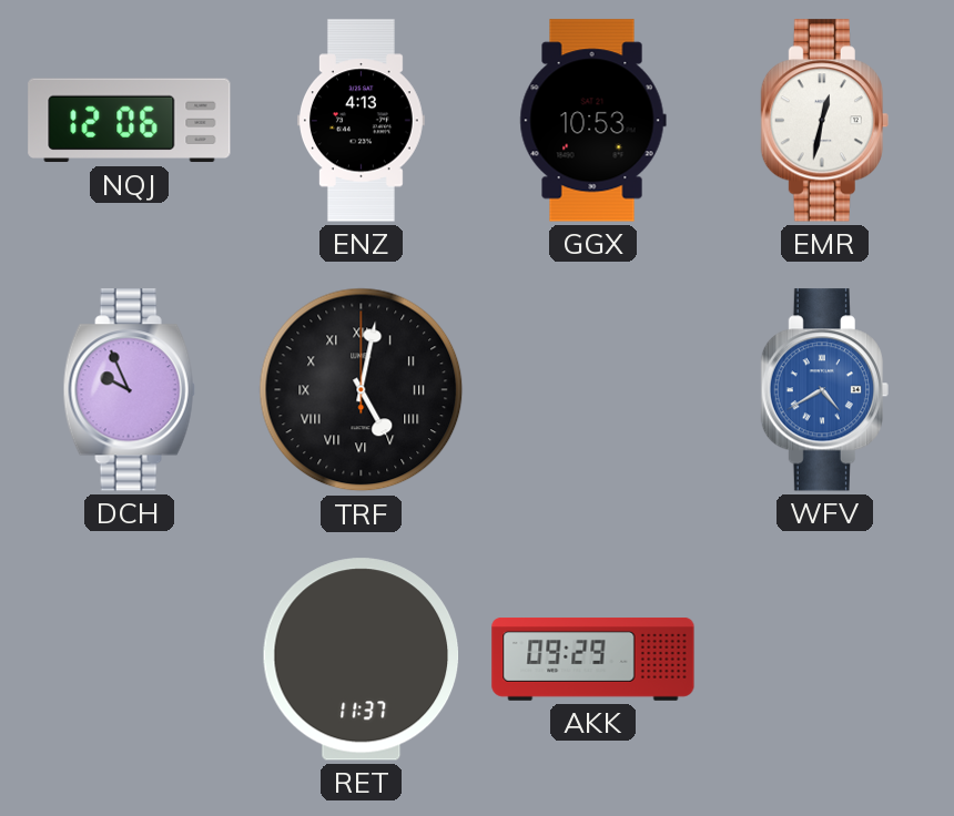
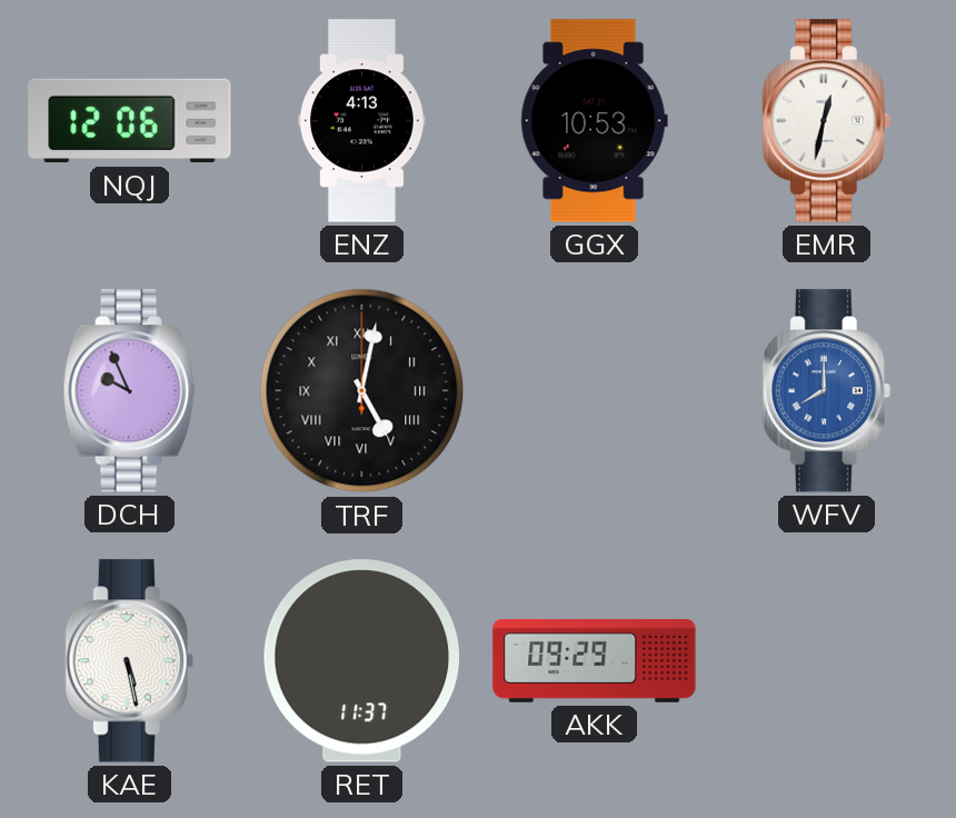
WFV: 4:40 -> 8:00 (826, 391)
KAE: none -> 5:28 (129, 661)
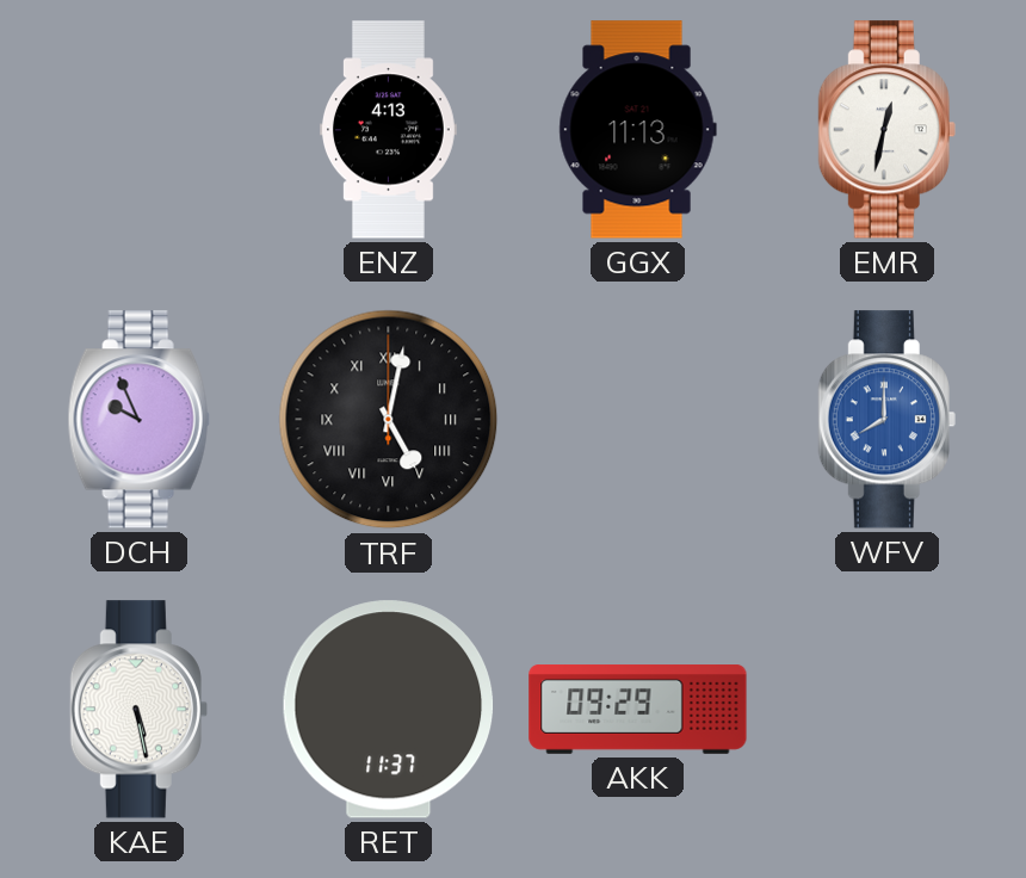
NQJ: 12:06 -> none (130, 121)
GGX: 10:53 -> 11:13 (637, 130)
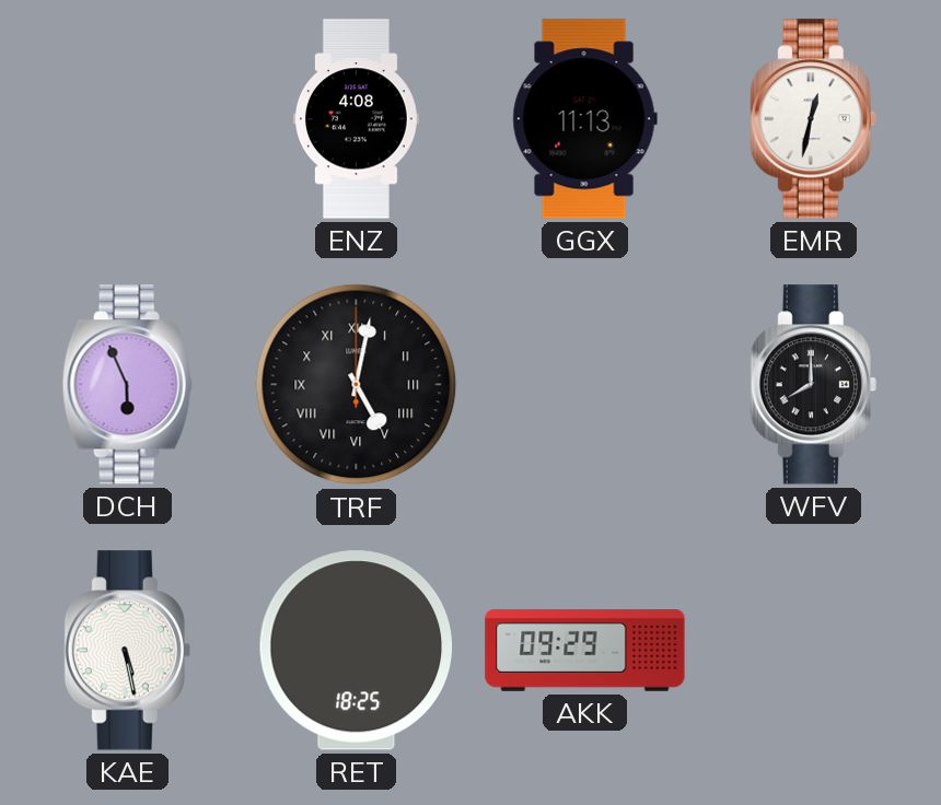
ENZ: 4:13 -> 4:08 (356, 119)
DCH: 9:56 -> 5:56 (127, 385)
WFV dial: blue -> black (813, 385)
RET: 11:37 -> 18:25 (357, 651)
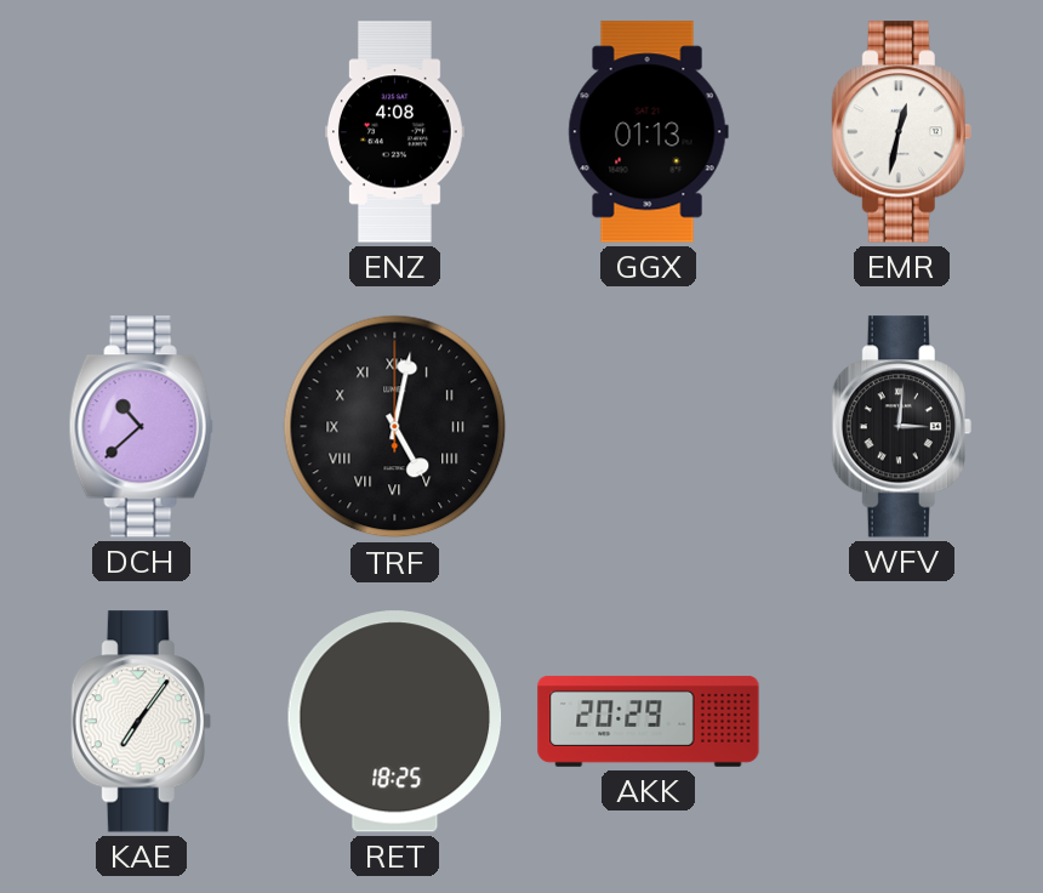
GGX: 11:13 -> 01:13 (648, 132)
DCH: 5:56 -> 10:38 (141, 427)
WFV: 8:00 -> 3:01 (901, 427)
KAE: 5:28 -> 7:06 (141, 722)
AKK: 09:29 -> 20:29 (649, 722)
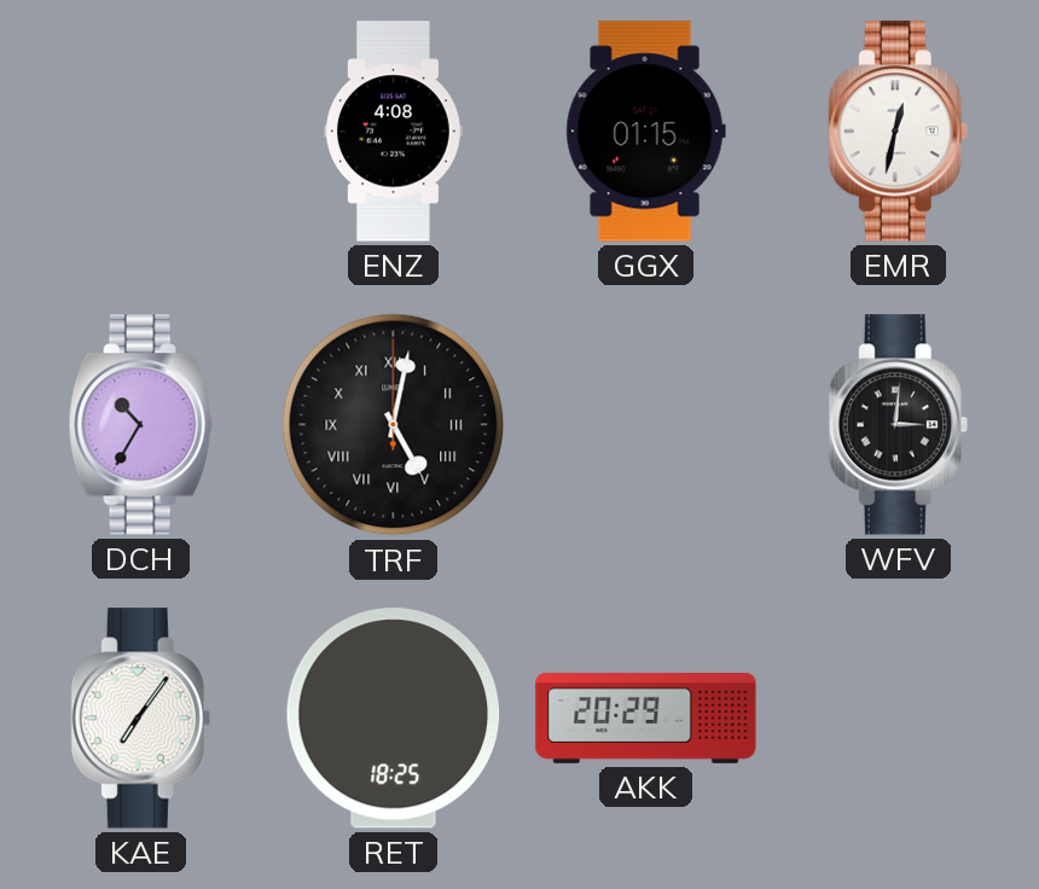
GGX: 01:13 -> 01:15 (645, 132)
DCH: 10:38 -> 10:35 (140, 425)
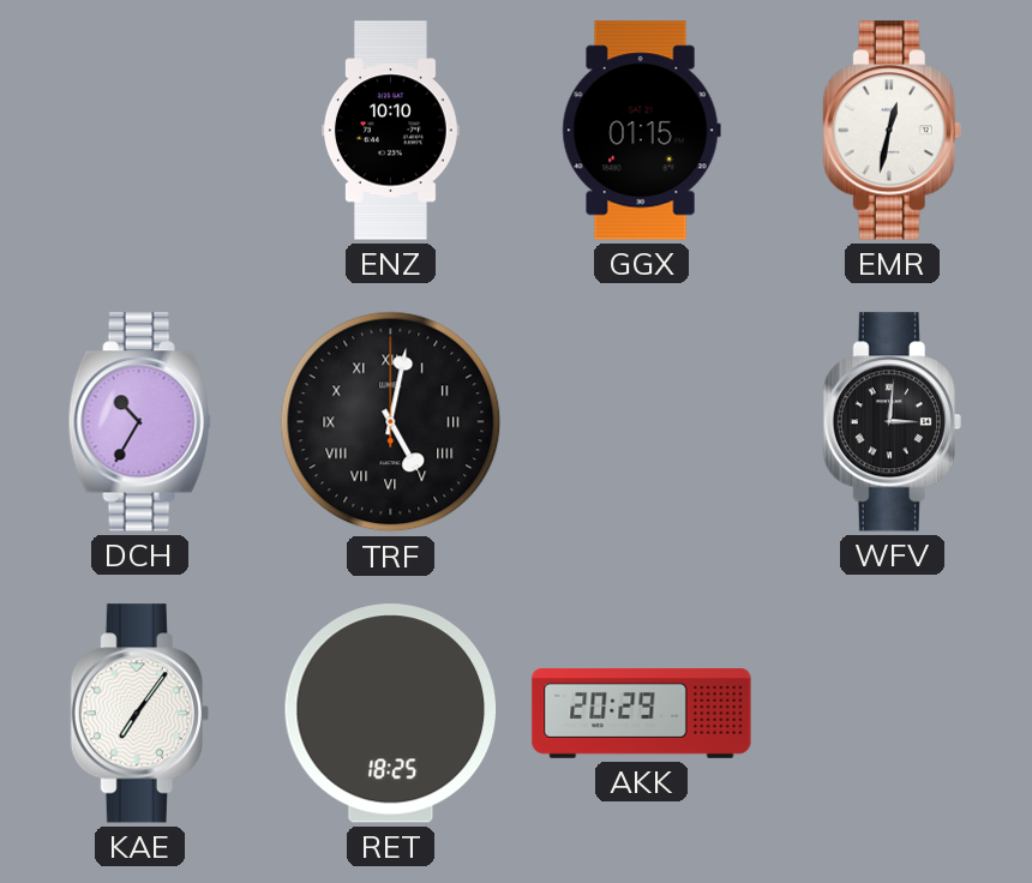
ENZ: 4:08 -> 10:10 (390, 131)
